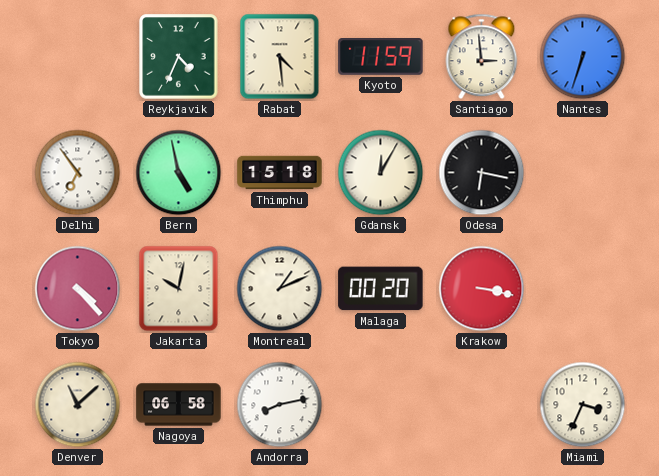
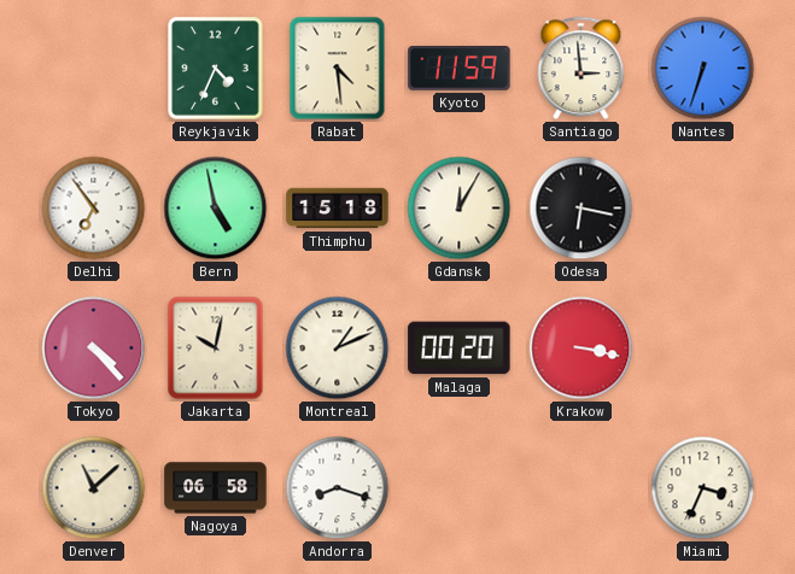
Andorra: 8:13 -> 8:18 (338, 488)
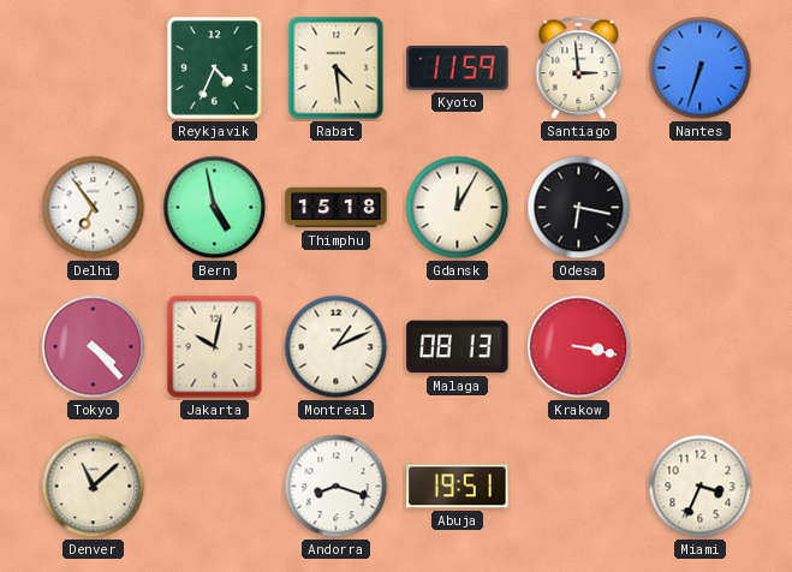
Malaga: 00:20 -> 08:13 (458, 347)
Nagoya: 06:58 -> none (216, 488)
Abuja: none -> 19:51 (458, 487)
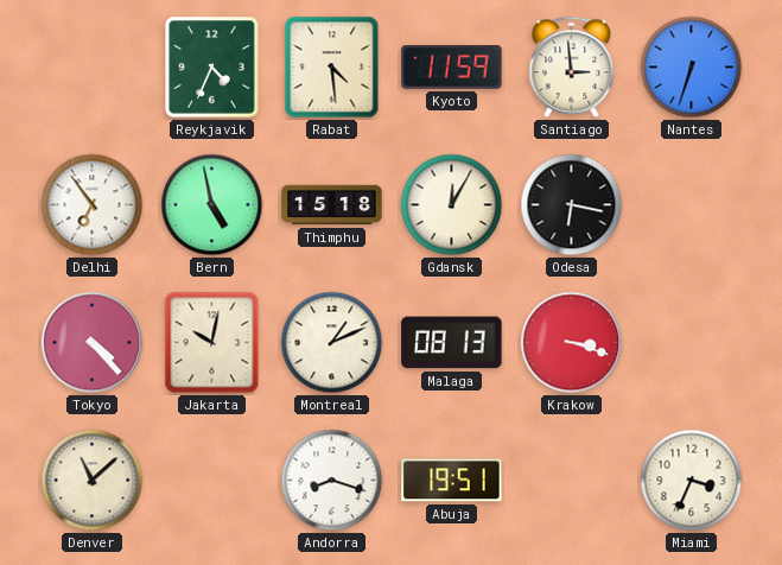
Krakow: 3:17 -> 3:18 (572, 343)
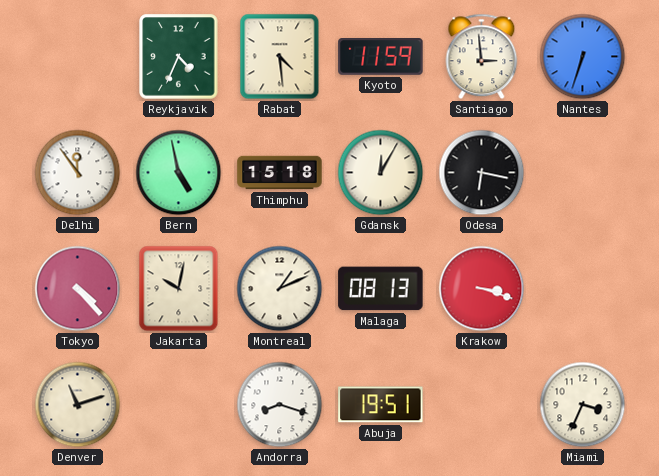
Delhi: 6:54 -> 11:54 (78, 173)
Denver: 11:08 -> 11:12 (78, 405)
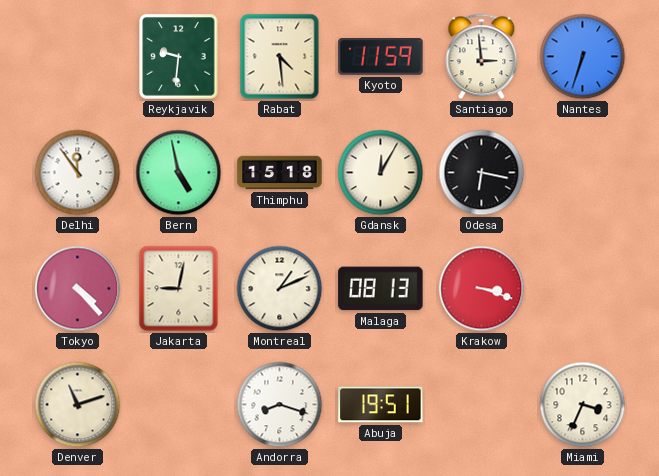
Reykjavik: 4:34 -> 9:31 (179, 57)
Jakarta: 10:02 -> 9:02 (179, 289)
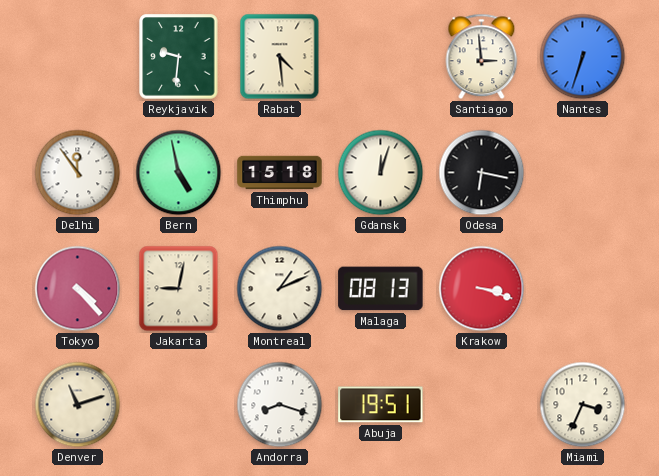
Kyoto: 11:59 -> none (381, 57)
Gdansk: 12:05 -> 12:03 (381, 173)
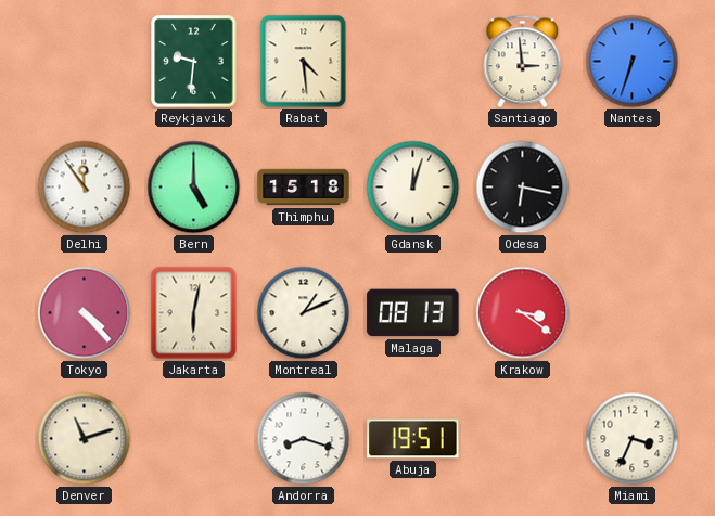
Bern: 4:58 -> 5:00 (194, 188)
Jakarta: 9:02 -> 6:02 (194, 313)
Krakow: 3:18 -> 3:21 (523, 313)
